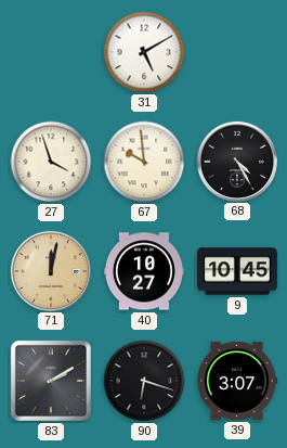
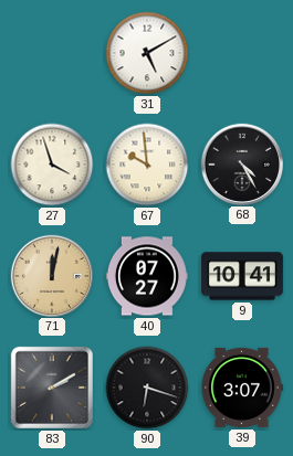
40: 10:27 -> 07:27 (147, 276)
9: 10:45 -> 10:41 (242, 276)
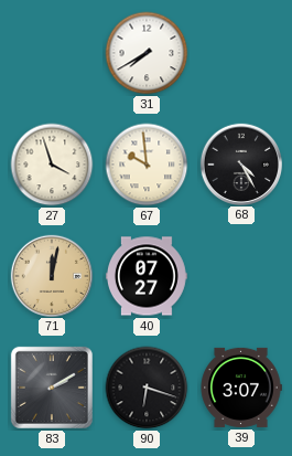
31: 5:10 -> 7:40 (147, 53)
9: 10:41 -> none (242, 276)
